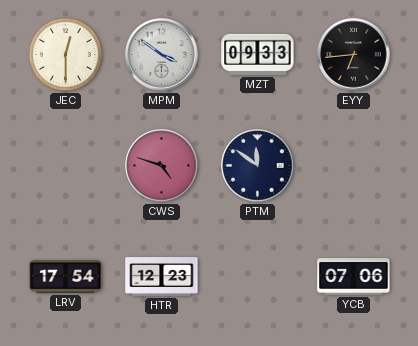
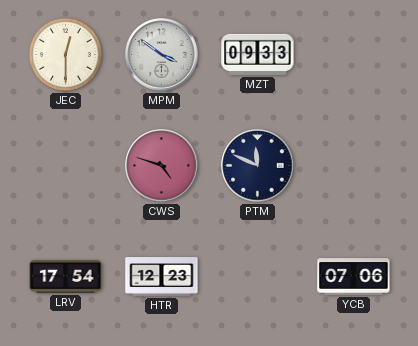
EYY: 6:44 -> none (354, 55)
PTM: 11:51 -> 11:49 (258, 166)
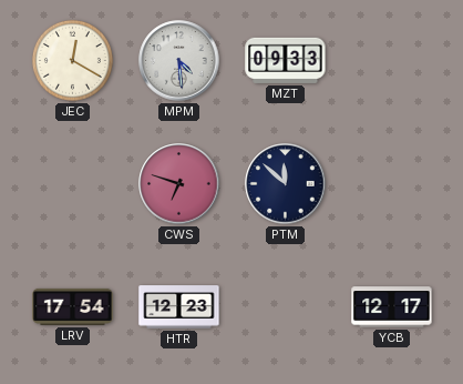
JEC: 12:30 -> 12:20 (72, 60)
MPM: 3:51 -> 4:29 (179, 61)
CWS: 4:48 -> 6:48 (179, 184)
PTM: 11:49 -> 11:52 (286, 184)
YCB: 07:06 -> 12:17 (392, 307)
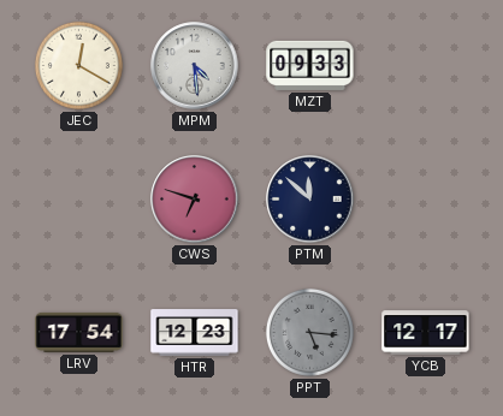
PPT: none -> 5:16 (309, 332)
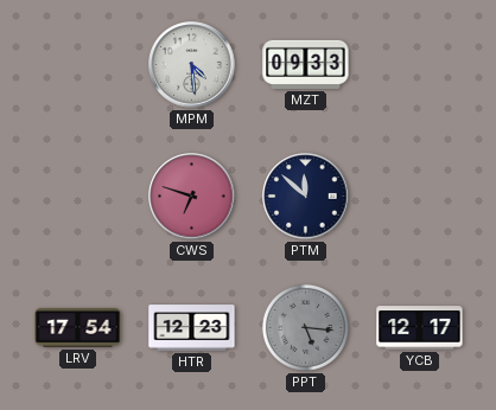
JEC: 12:20 -> none (78, 65)
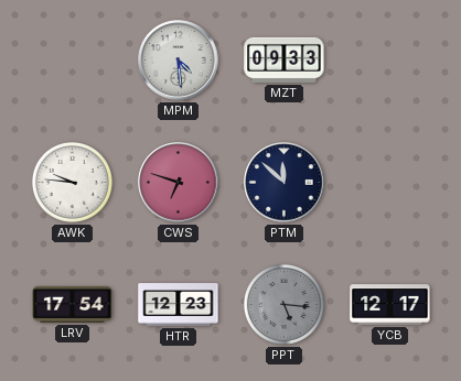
AWK: none -> 9:46 (72, 182)
